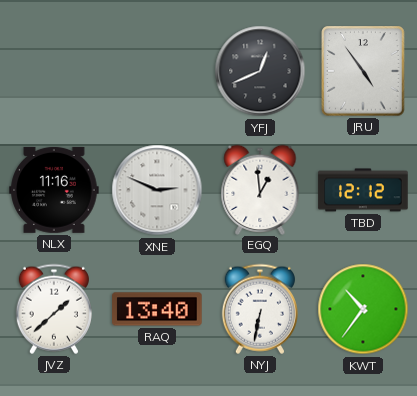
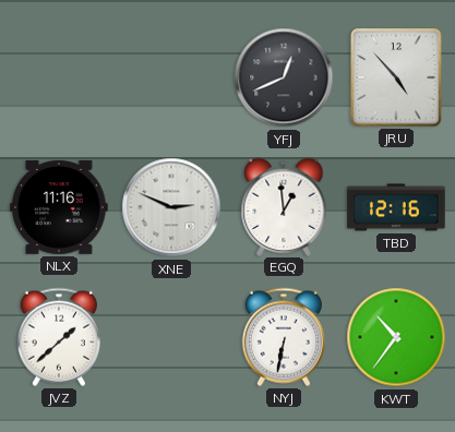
JRU: 4:54 -> 4:53 (396, 77)
TBD: 12:12 -> 12:16 (396, 207)
RAQ: 13:40 -> none (157, 309)
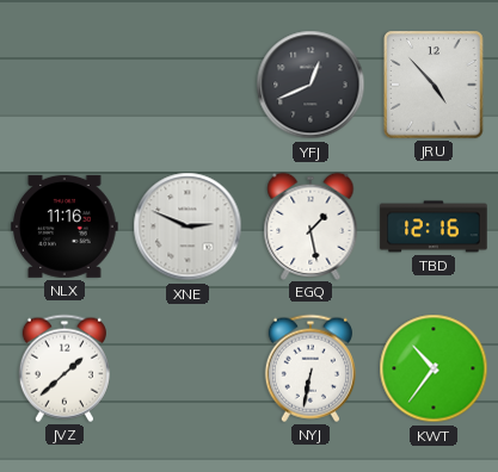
EGQ: 12:59 -> 1:28 (311, 225)
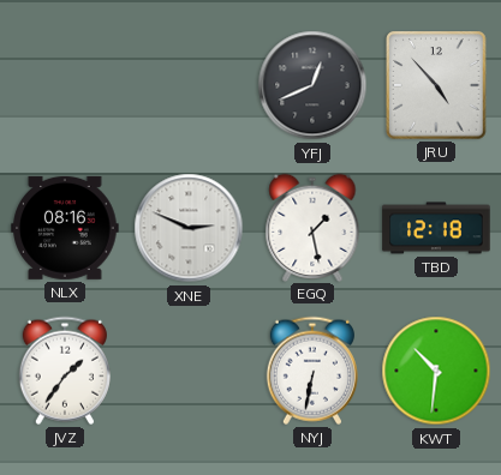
NLX: 11:16 -> 08:16 (65, 228)
TBD: 12:16 -> 12:18 (436, 228)
JVZ: 1:38 -> 1:36 (65, 371)
KWT: 10:36 -> 10:31 (436, 371)
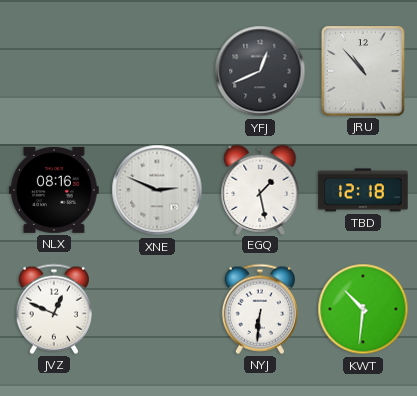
JRU: 4:53 -> 10:53 (363, 71)
JVZ: 1:36 -> 12:49 (54, 309)
NYJ: 6:32 -> 6:31 (260, 309)
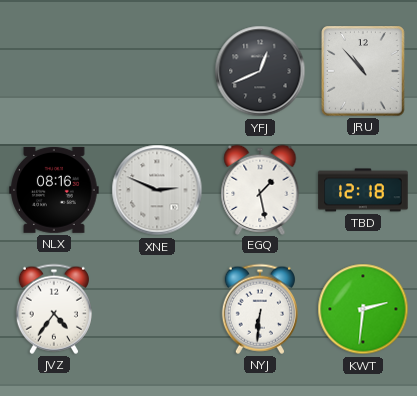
JVZ: 12:49 -> 4:36 (54, 309)
KWT: 10:31 -> 2:31 (363, 309)
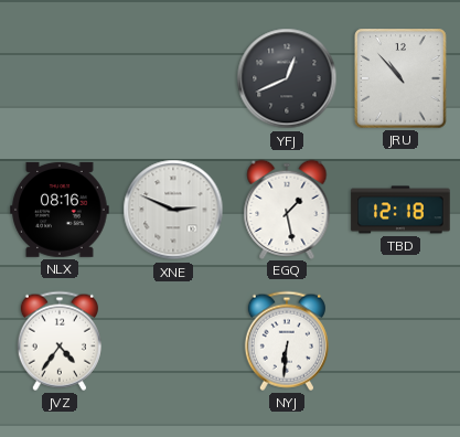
KWT: 2:31 -> none (363, 309)
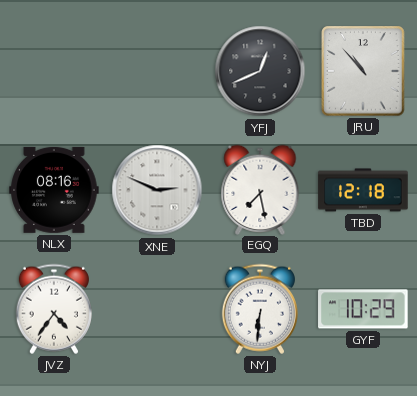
EGQ: 1:28 -> 7:28 (260, 189)
GYF: none -> 10:29 (363, 309)
